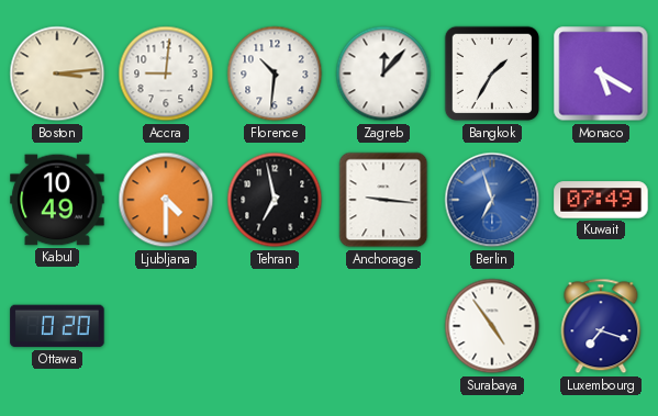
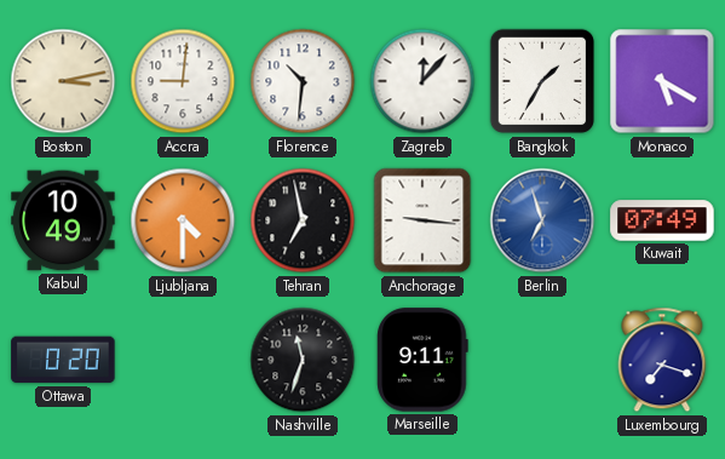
Boston: 3:14 -> 3:13 (63, 81)
Nashville: none -> 11:33 (303, 360)
Marseille: none -> 9:11 (422, 360)
Surabaya: 4:54 -> none (492, 326)
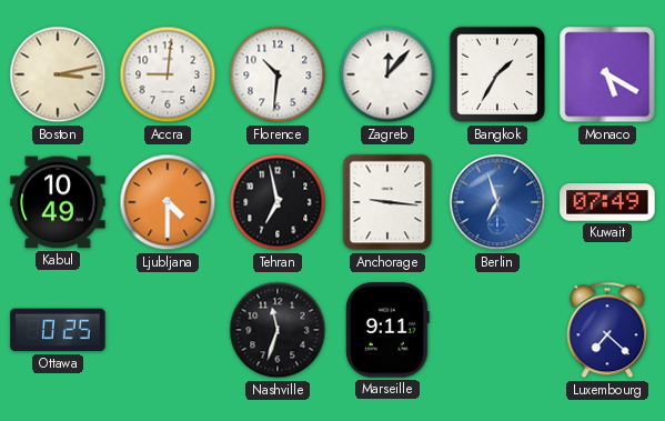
Ottawa: 0:20 -> 0:25 (58, 330)
Luxembourg: 7:18 -> 7:22 (607, 330)
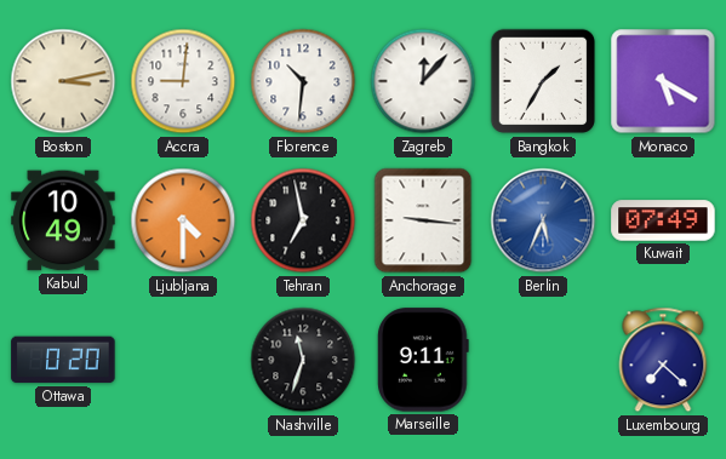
Berlin: 6:57 -> 5:34 (543, 220)
Ottawa: 0:25 -> 0:20 (63, 360)
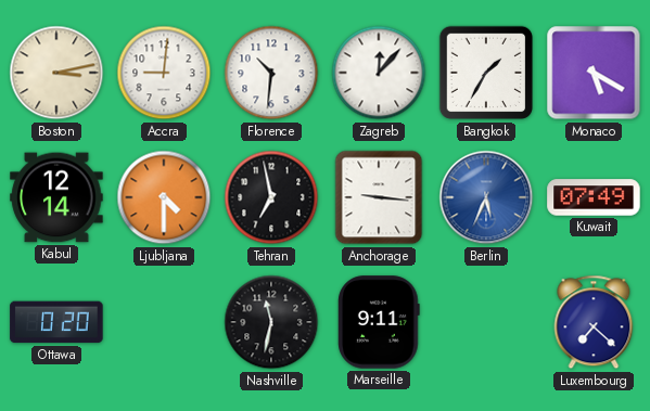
Kabul: 10:49 -> 12:14 (56, 197)
Nashville: 11:33 -> 11:32 (271, 322)
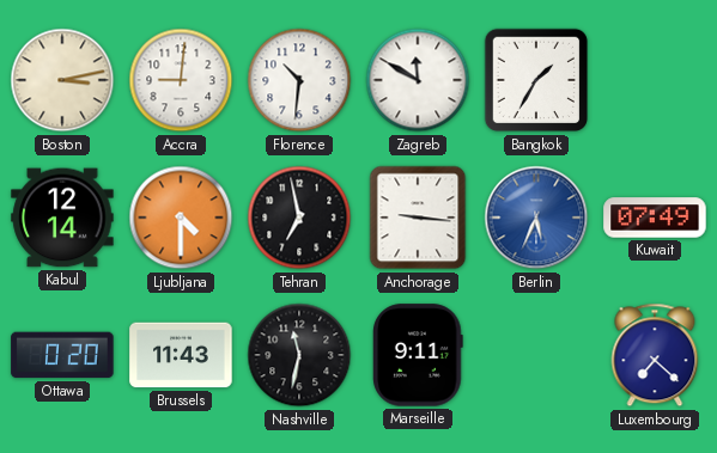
Zagreb: 12:07 -> 11:50 (418, 80)
Monaco: 5:20 -> none (594, 73)
Brussels: none -> 11:43 (181, 355)
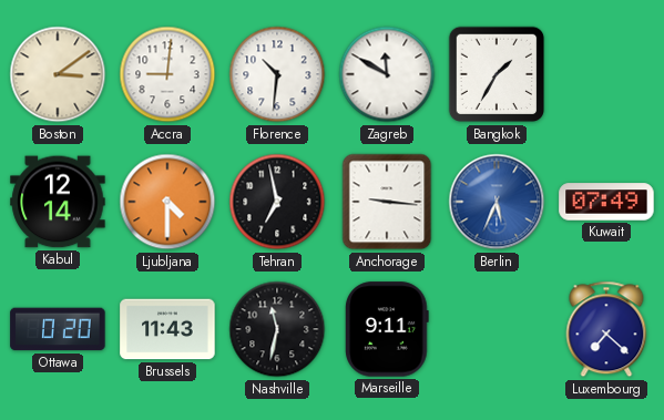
Boston: 3:13 -> 3:09 (58, 74)
